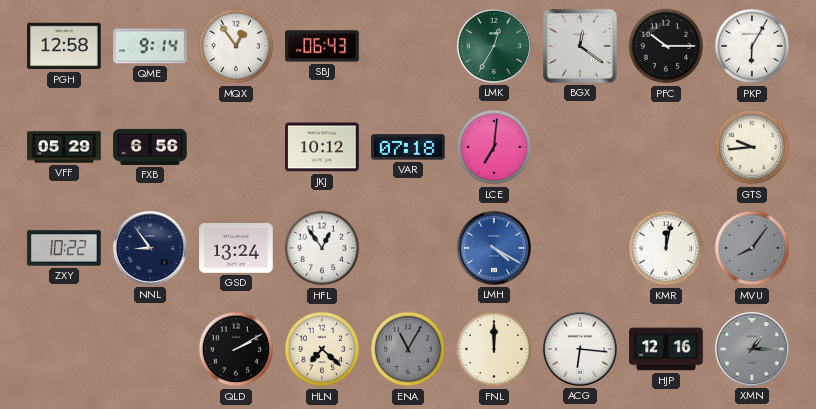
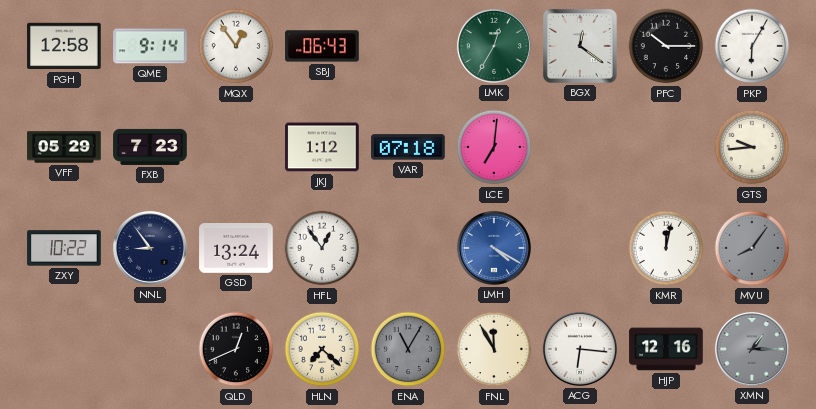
FXB: 6:56 -> 7:23 (150, 147)
JKJ: 10:12 -> 1:12 (322, 147)
QLD: 2:10 -> 12:41 (236, 349)
FNL: 12:00 -> 11:55 (494, 349)
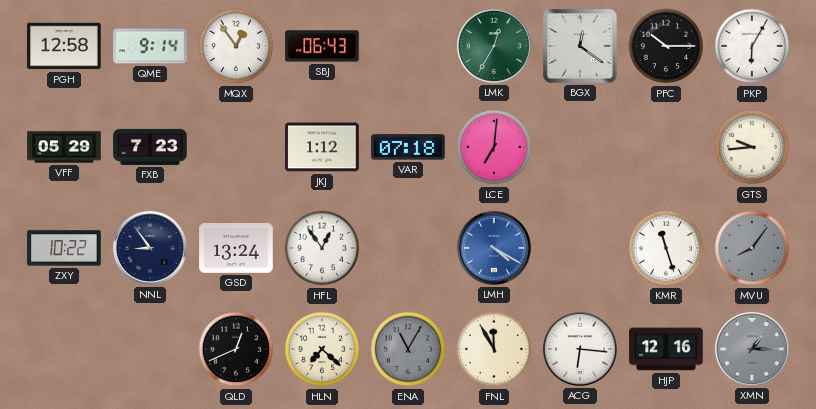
KMR: 12:02 -> 11:27 (666, 248)
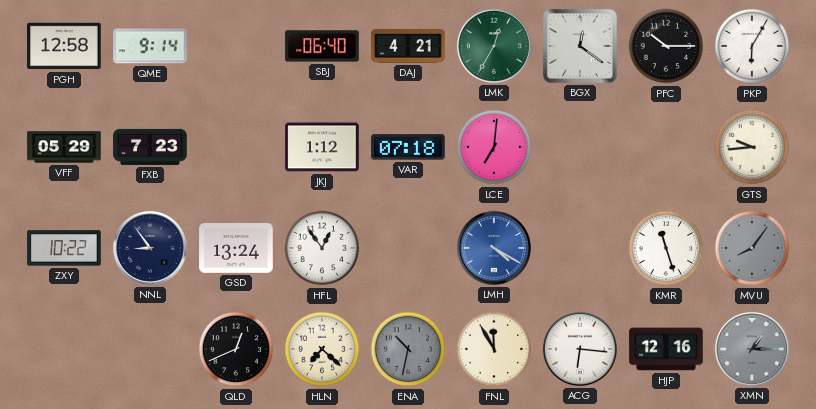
MQX: 12:54 -> none (236, 46)
SBJ: 06:43 -> 06:40 (322, 46)
DAJ: none -> 4:21 (408, 47)
ENA: 11:05 -> 10:32 (408, 349)
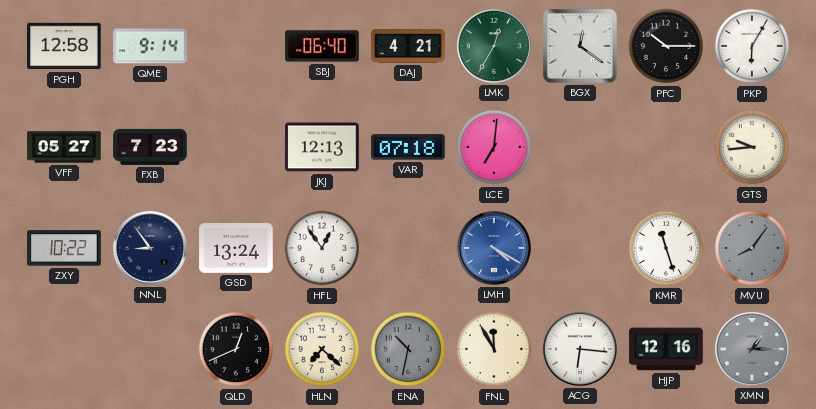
VFF: 05:29 -> 05:27 (64, 147)
JKJ: 1:12 -> 12:13 (322, 147)
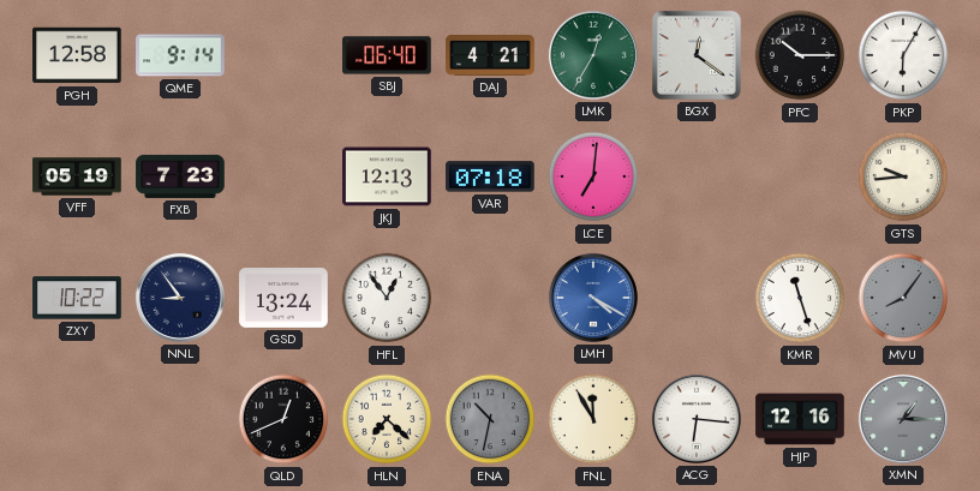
VFF: 05:27 -> 05:19 (77, 176)
